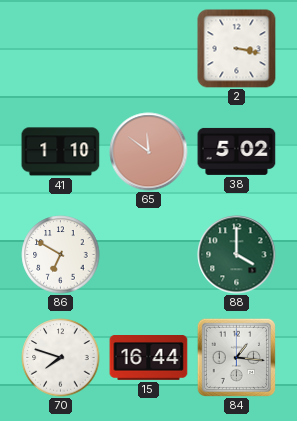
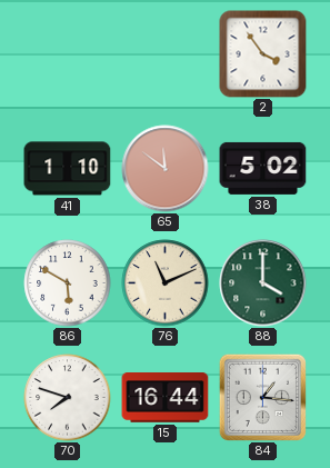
2: 3:17 -> 3:54 (263, 54)
86: 6:50 -> 5:50 (68, 283)
76: none -> 11:11 (166, 283)
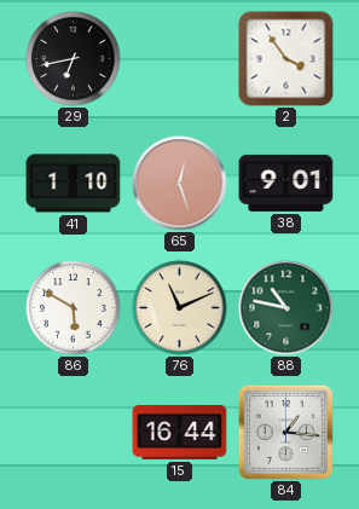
29: none -> 6:43 (74, 59)
65: 11:51 -> 12:27 (180, 184)
38: 5:02 -> 9:01 (286, 183)
88: 4:00 -> 10:47 (286, 308)
70: 7:48 -> none (68, 398)
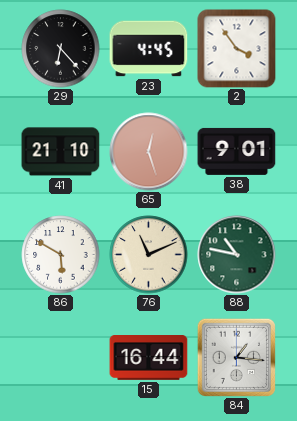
29: 6:43 -> 6:23 (61, 49)
23: none -> 4:45 (149, 49)
41: 1:10 -> 21:10 (61, 152)
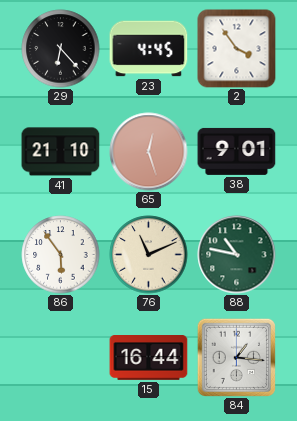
86: 5:50 -> 5:54 (61, 255)
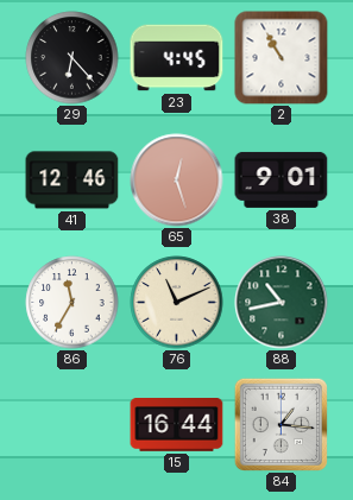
2: 3:54 -> 10:55 (282, 58)
41: 21:10 -> 12:46 (73, 181)
86: 5:54 -> 11:35 (73, 303)
88: 10:47 -> 10:43 (282, 303)
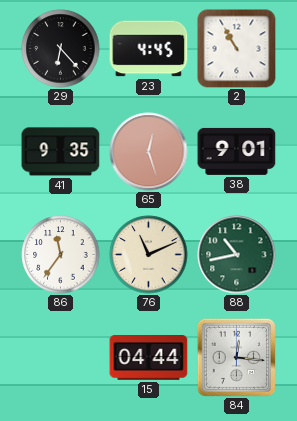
41: 12:46 -> 9:35 (61, 152)
86: 11:35 -> 11:36 (61, 255)
15: 16:44 -> 04:44 (149, 358)
84: 1:16 -> 12:16 (236, 357)
